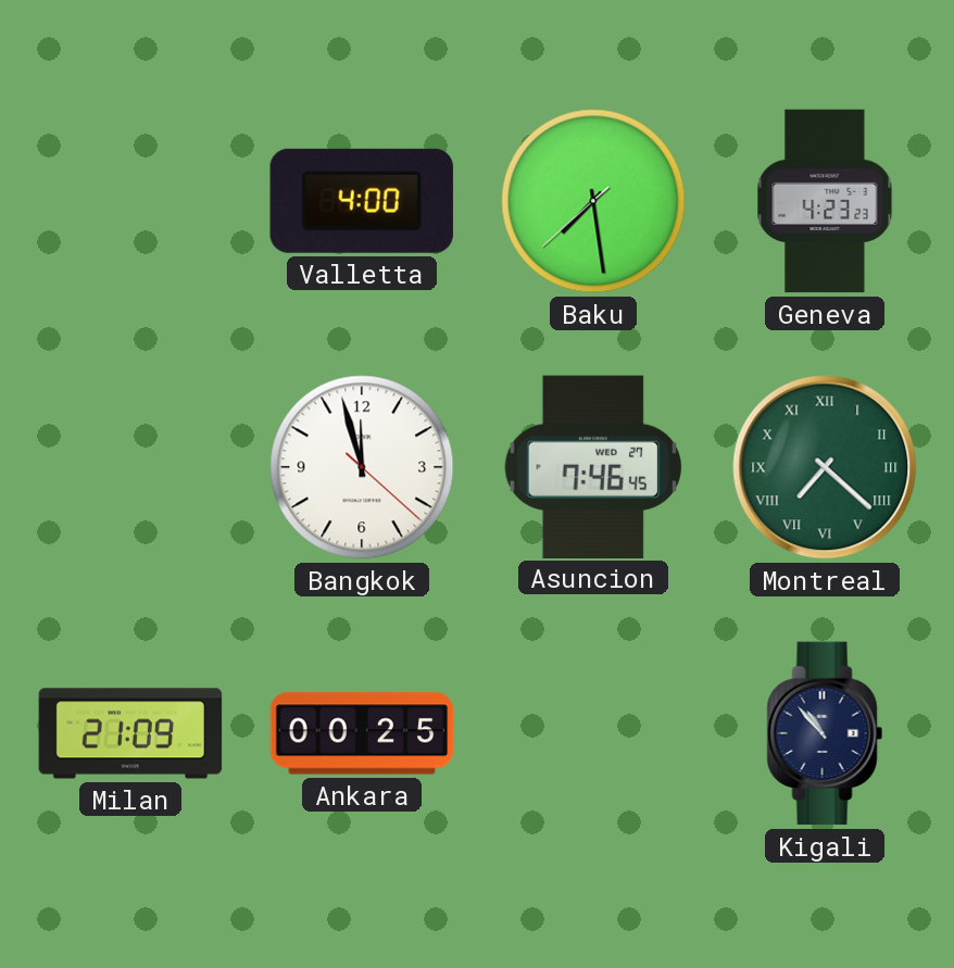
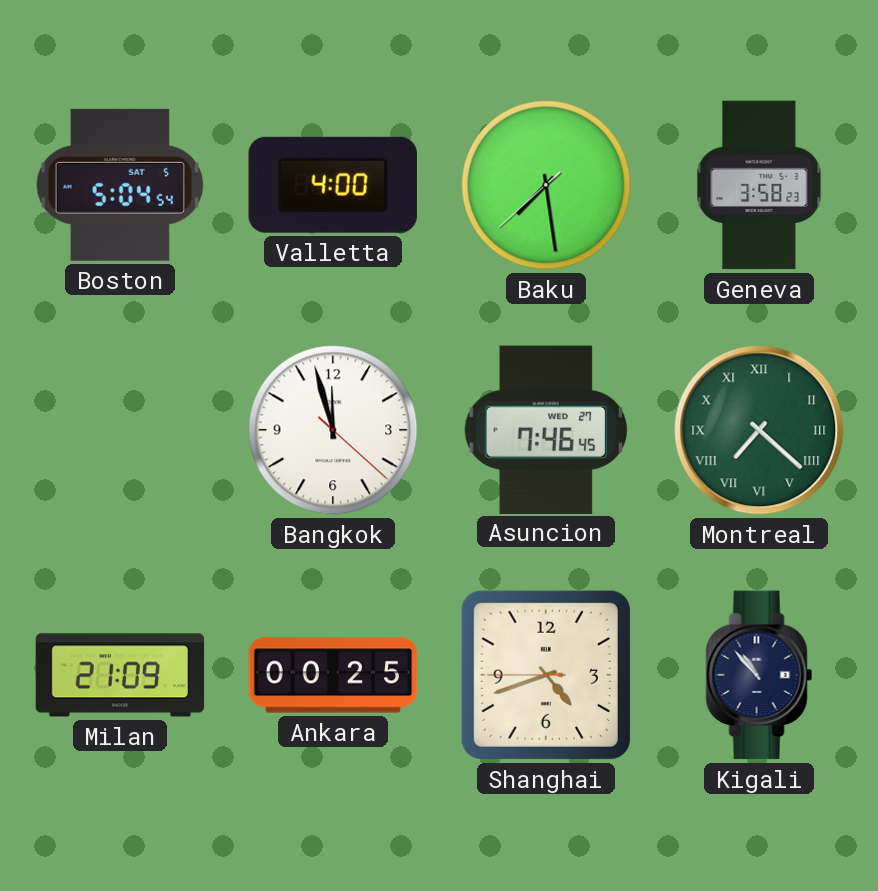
Boston: none -> 5:04 (120, 185)
Geneva: 4:23 -> 3:58 (759, 185)
Shanghai: none -> 4:41 (546, 675)
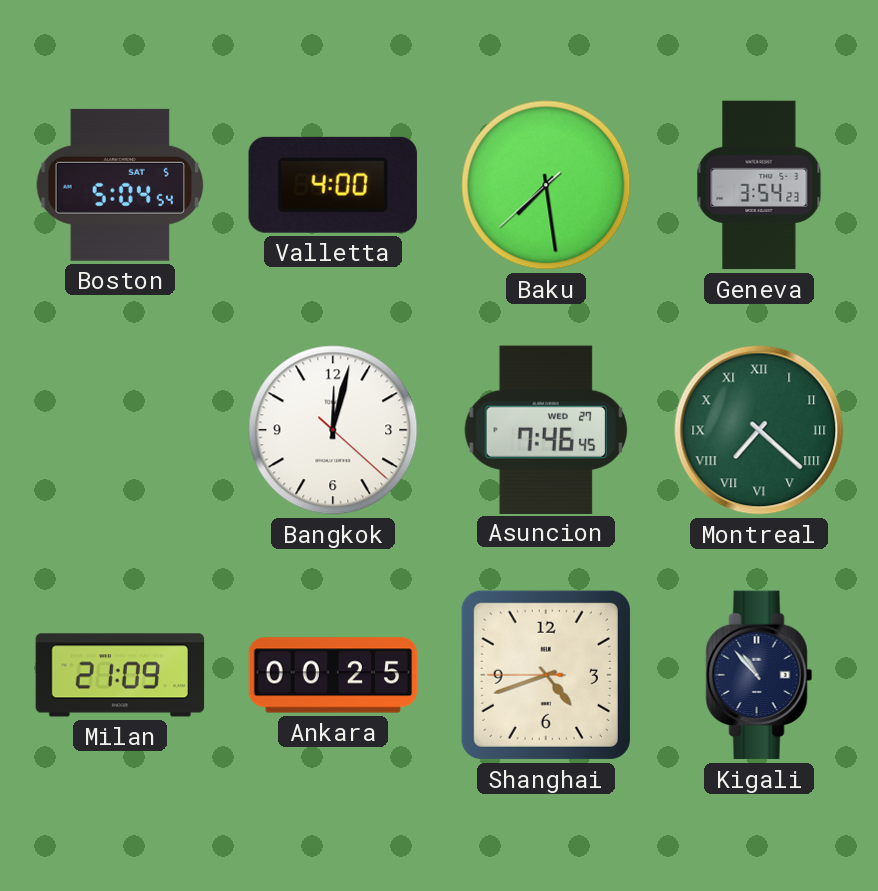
Geneva: 3:58 -> 3:54 (759, 185)
Bangkok: 11:57 -> 12:02 (333, 430)
